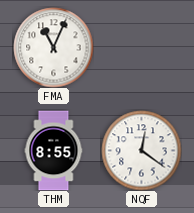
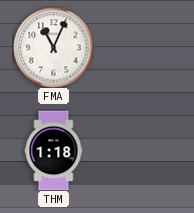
THM: 8:55 -> 1:18 (54, 150)
NQF: 12:21 -> none (141, 150)
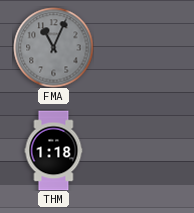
FMA dial: white -> grey (53, 47)
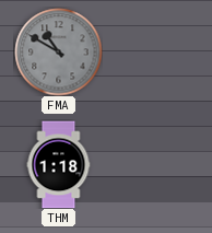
FMA: 11:04 -> 10:50 (58, 51)
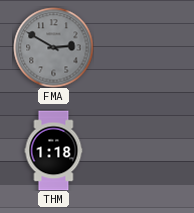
FMA: 10:50 -> 2:50 (53, 47)
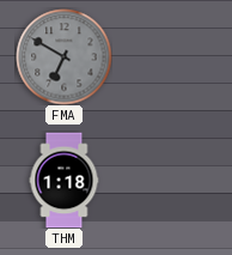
FMA: 2:50 -> 6:50 (63, 56)
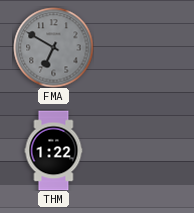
THM: 1:18 -> 1:22 (54, 150)
